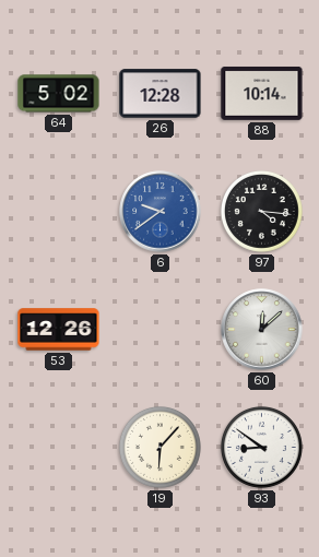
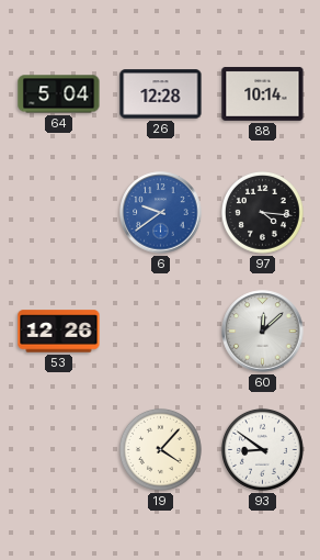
64: 5:02 -> 5:04 (59, 94)
19: 6:07 -> 4:07 (160, 449)
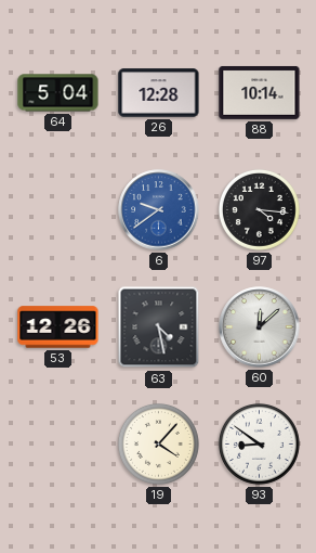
63: none -> 4:28 (159, 327)
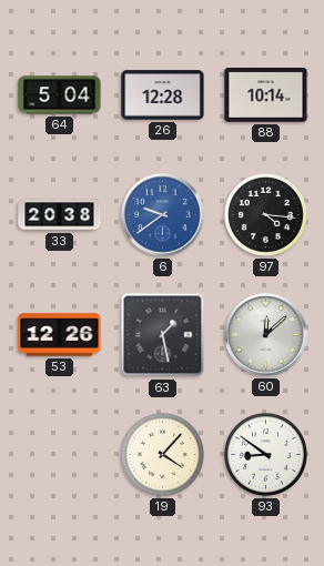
33: none -> 20:38 (60, 215)
63: 4:28 -> 1:28 (163, 335)
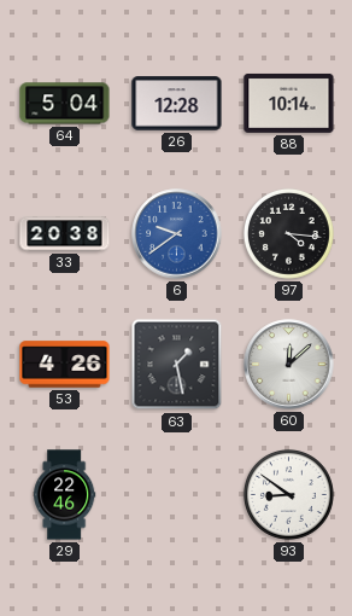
53: 12:26 -> 4:26 (65, 365)
29: none -> 22:46 (65, 495)
19: 4:07 -> none (162, 454)
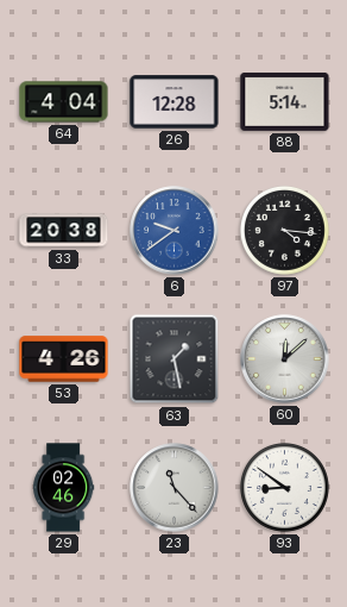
64: 5:04 -> 4:04 (64, 102)
88: 10:14 -> 5:14 (285, 101)
29: 22:46 -> 02:46 (64, 488)
23: none -> 11:23 (175, 488)
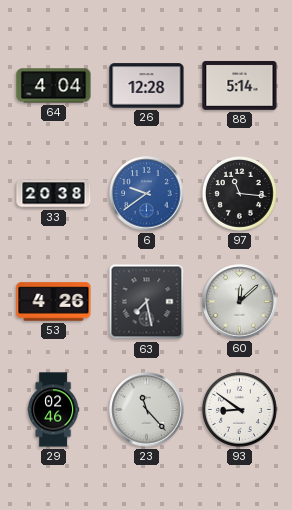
97: 4:16 -> 11:16 (239, 193)
63: 1:28 -> 7:28 (147, 302)
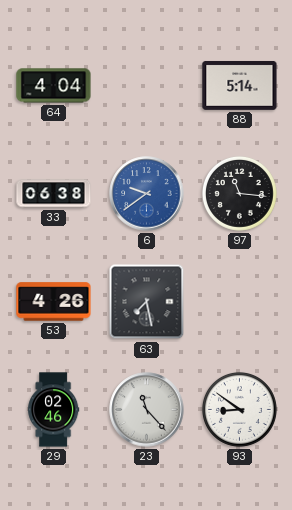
26: 12:28 -> none (147, 86)
33: 20:38 -> 06:38 (54, 194)
60: 12:08 -> none (240, 302)
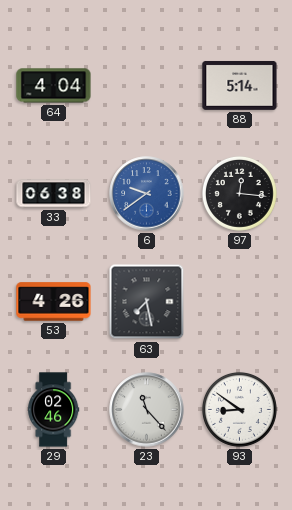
97: 11:16 -> 12:16 (239, 193)
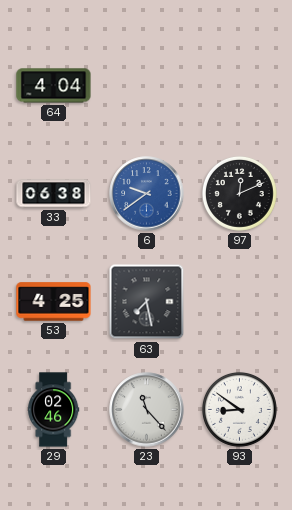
88: 5:14 -> none (240, 85)
97: 12:16 -> 12:11 (239, 193)
53: 4:26 -> 4:25 (54, 302)
